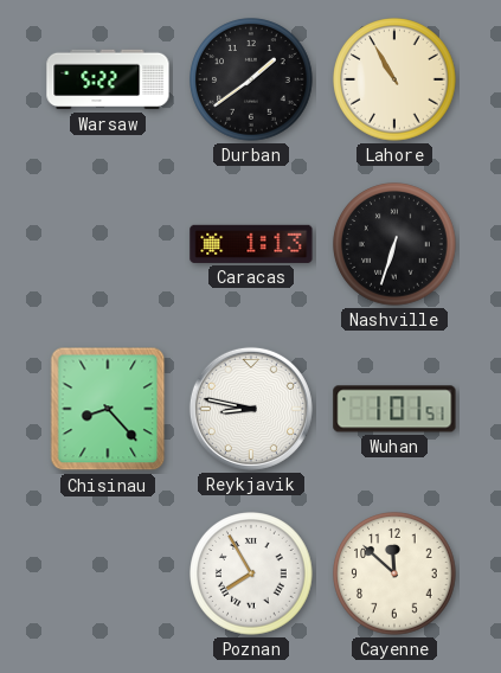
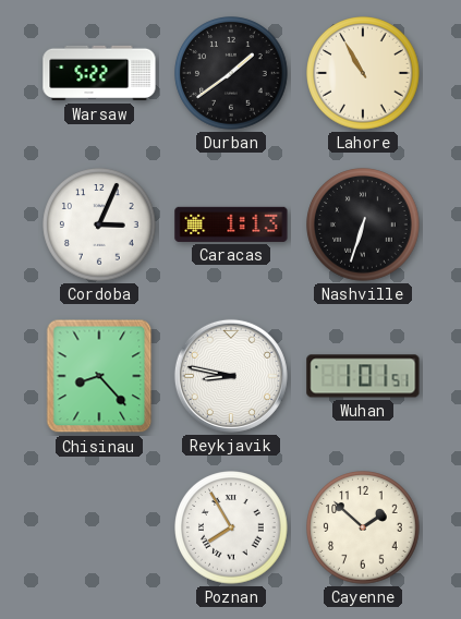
Cordoba: none -> 3:04 (99, 224)
Cayenne: 11:52 -> 1:52 (363, 527)
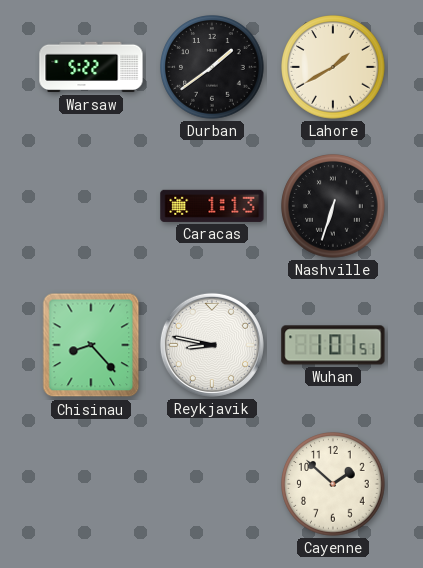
Lahore: 10:55 -> 1:40 (333, 67)
Cordoba: 3:04 -> none (99, 224)
Poznan: 7:55 -> none (231, 527)
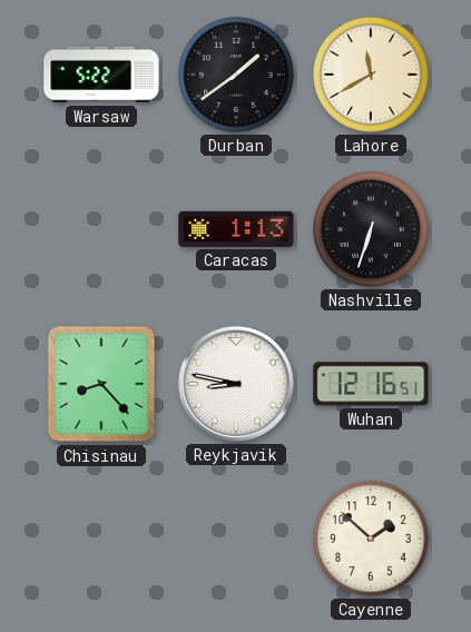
Lahore: 1:40 -> 11:40 (371, 75)
Wuhan: 1:01 -> 12:16 (371, 384)
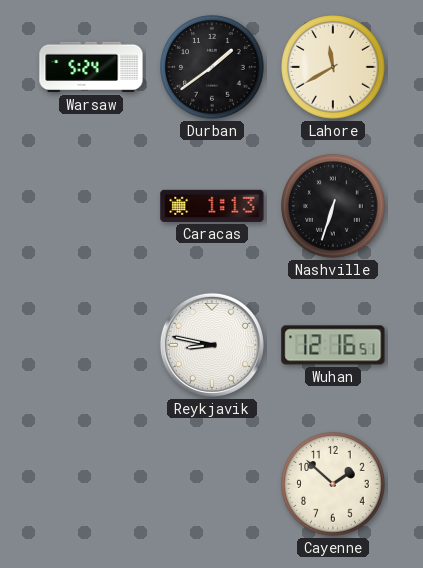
Warsaw: 5:22 -> 5:24 (91, 67)
Chisinau: 8:23 -> none (101, 384)
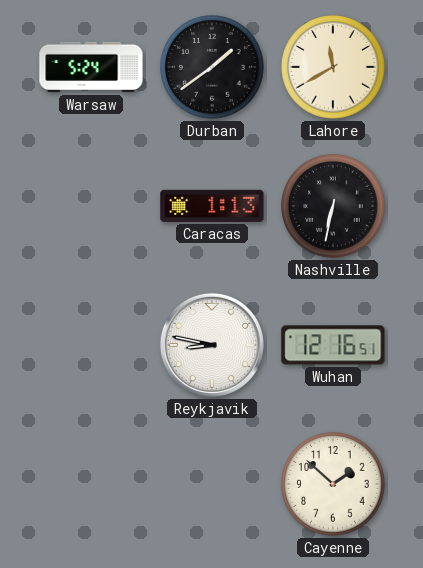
Nashville: 6:33 -> 6:32 (333, 206)
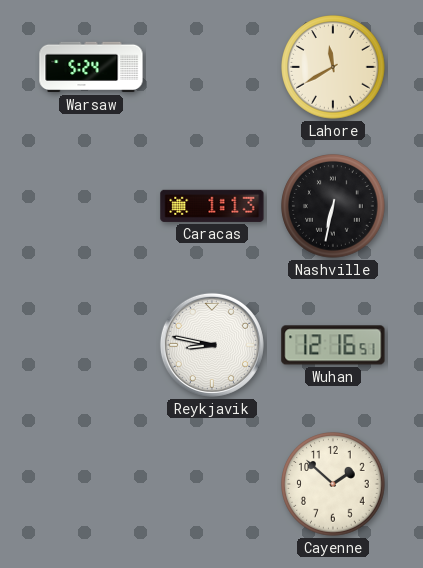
Durban: 1:39 -> none (212, 67)
